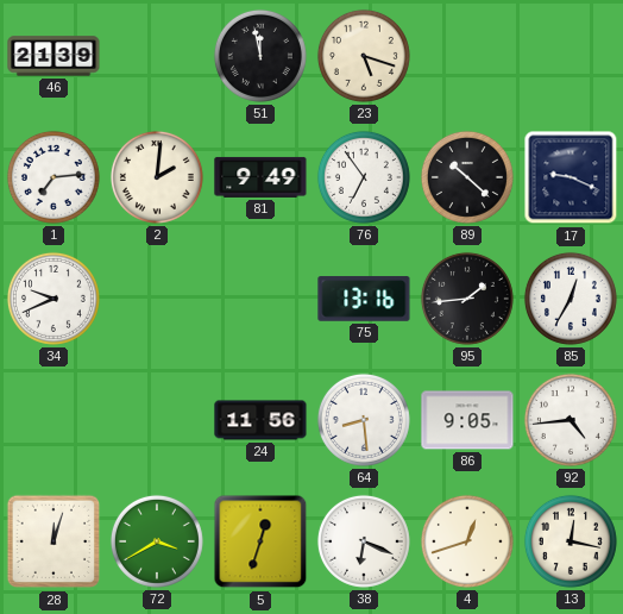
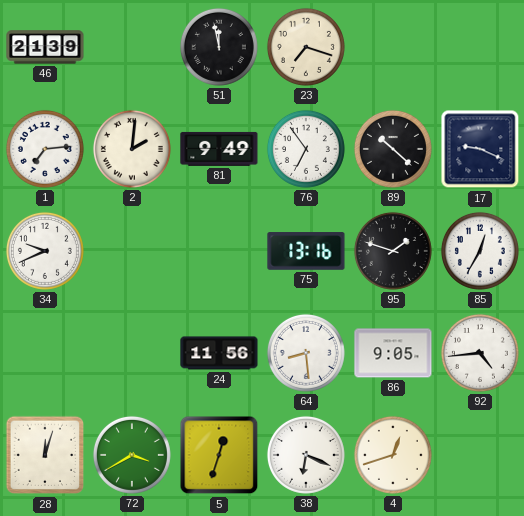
23: 5:18 -> 7:18 (306, 47)
95: 1:44 -> 1:48 (393, 251)
13: 12:17 -> none (571, 541)
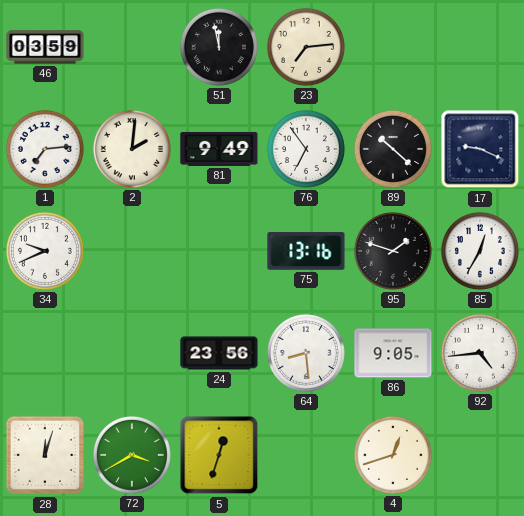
46: 21:39 -> 03:59 (45, 47)
23: 7:18 -> 7:14 (306, 47)
24: 11:56 -> 23:56 (219, 353)
38: 6:19 -> none (306, 455)
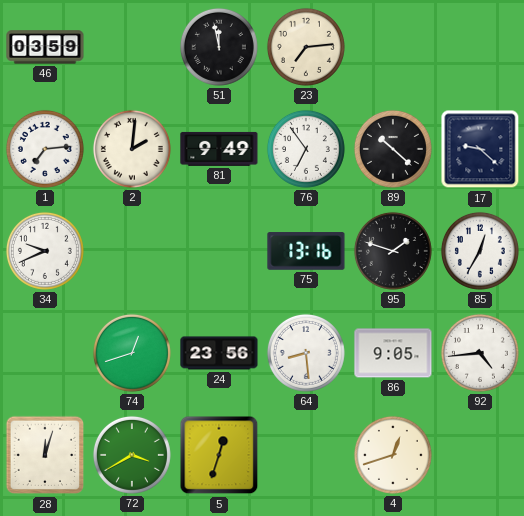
17: 9:19 -> 9:22 (480, 149)
74: none -> 12:42 (132, 353)
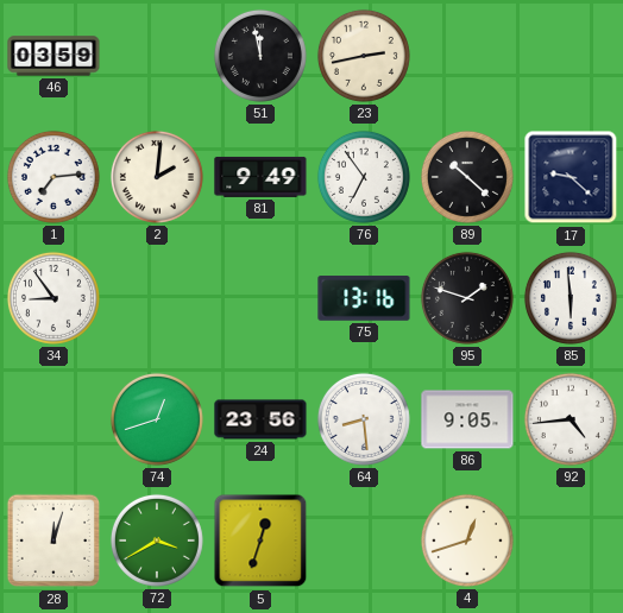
23: 7:14 -> 2:43 (364, 56)
34: 9:41 -> 8:54 (54, 298)
85: 12:35 -> 5:59 (571, 298)
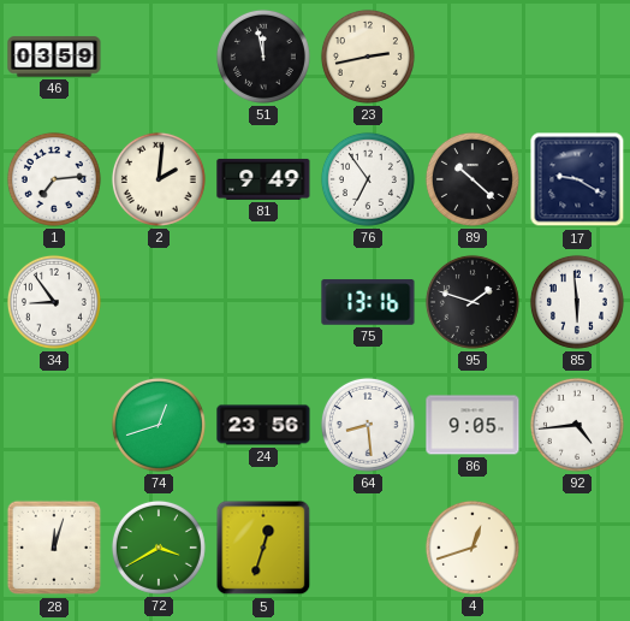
17: 9:22 -> 9:20 (577, 179)
